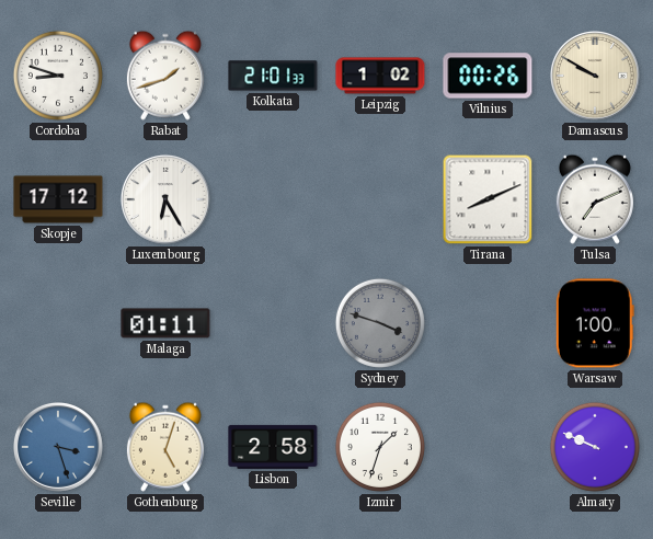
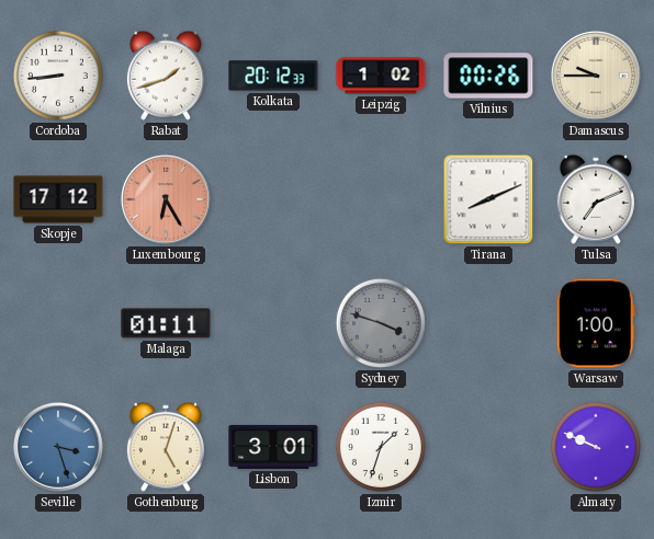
Cordoba: 8:48 -> 8:44 (58, 76)
Kolkata: 21:01 -> 20:12 (273, 76)
Damascus: 9:50 -> 9:45 (596, 76)
Luxembourg dial: white -> salmon (166, 199)
Lisbon: 2:58 -> 3:01 (273, 447)
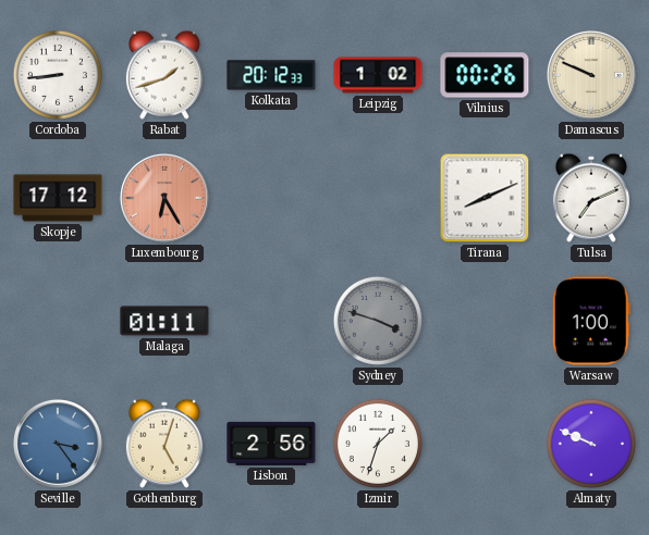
Damascus: 9:45 -> 9:49 (591, 75)
Seville: 3:27 -> 3:24 (58, 444)
Lisbon: 3:01 -> 2:56 (271, 444)
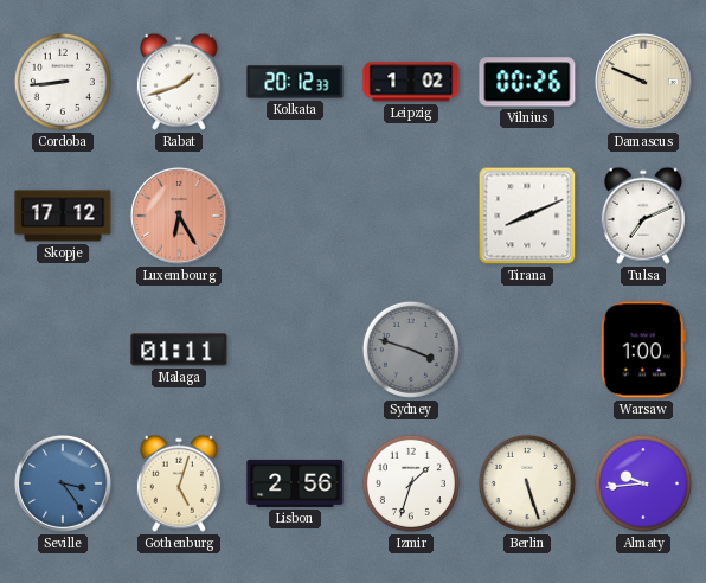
Berlin: none -> 5:27 (527, 483)
Almaty: 9:49 -> 9:44 (643, 483)
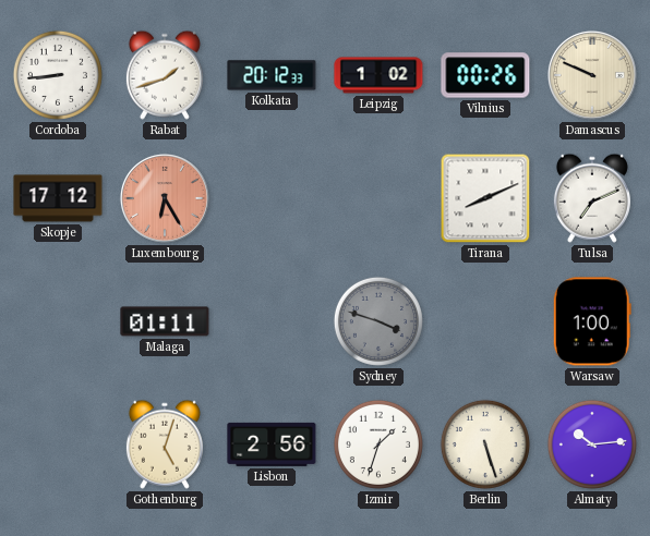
Seville: 3:24 -> none (63, 483)
Almaty: 9:44 -> 10:14 (592, 444)
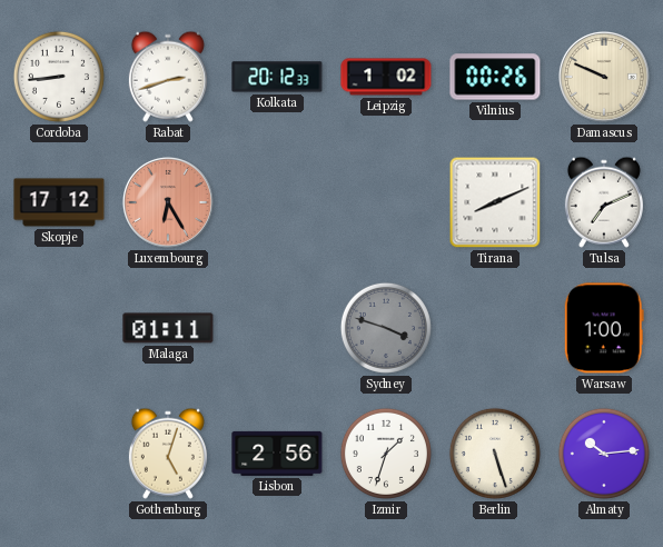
Rabat: 1:42 -> 2:42 (168, 77)
